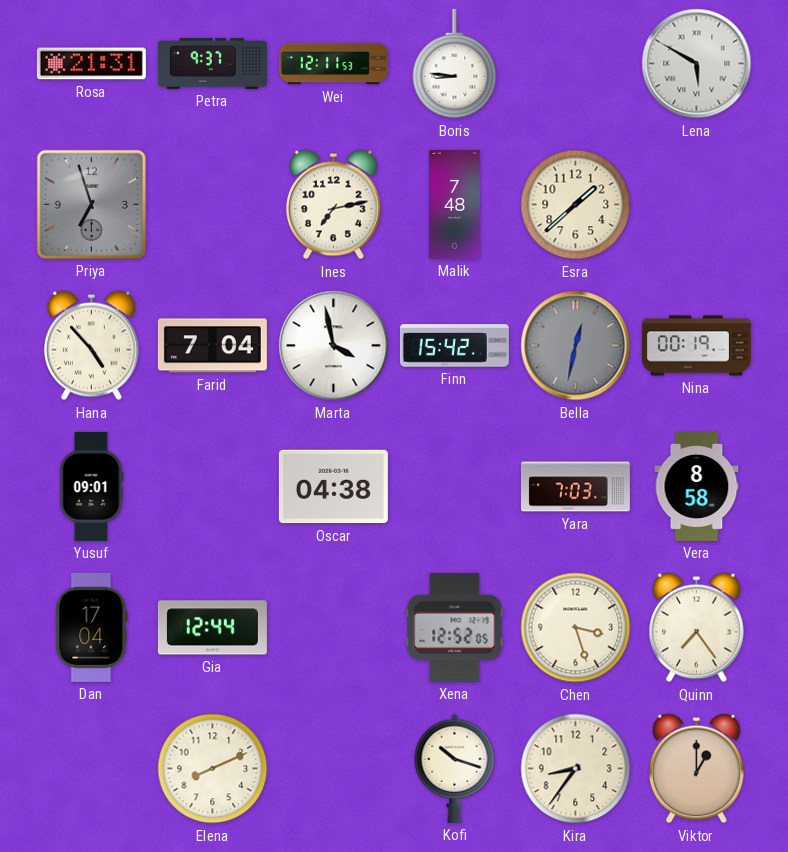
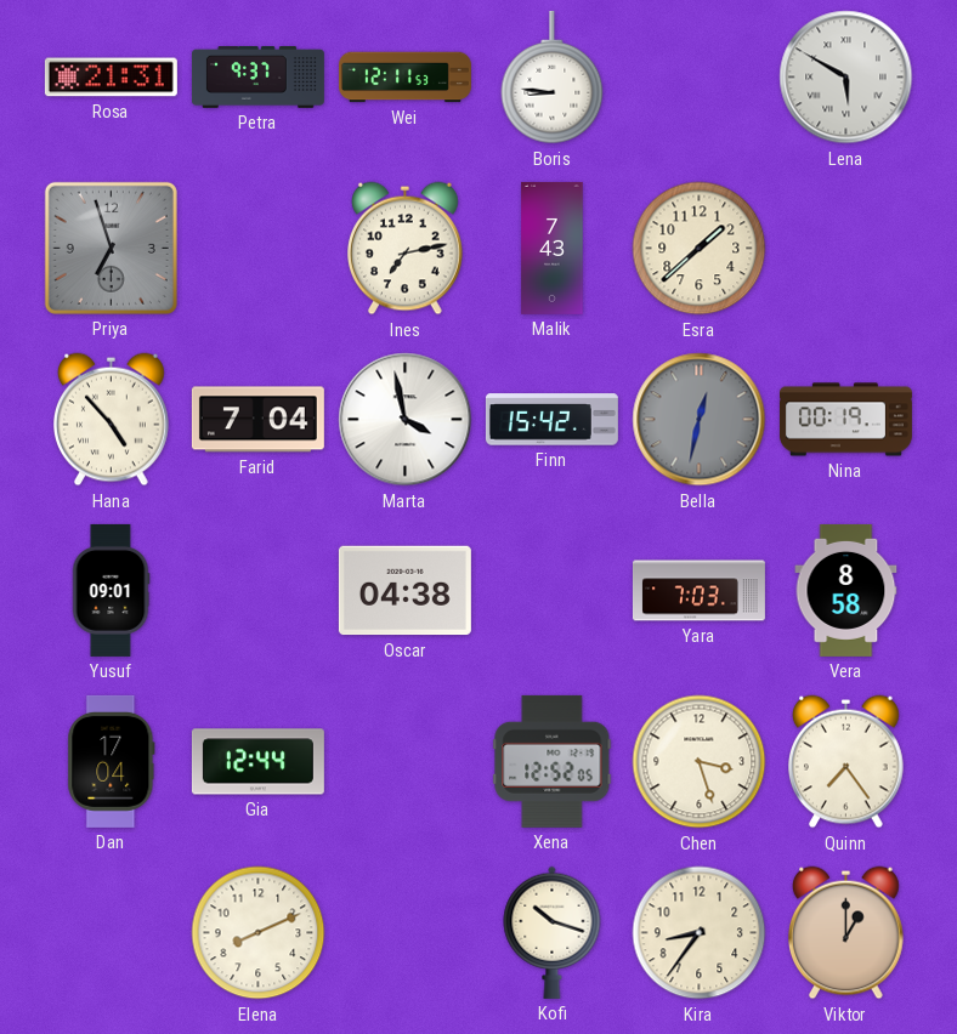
Malik: 7:48 -> 7:43 (553, 248)
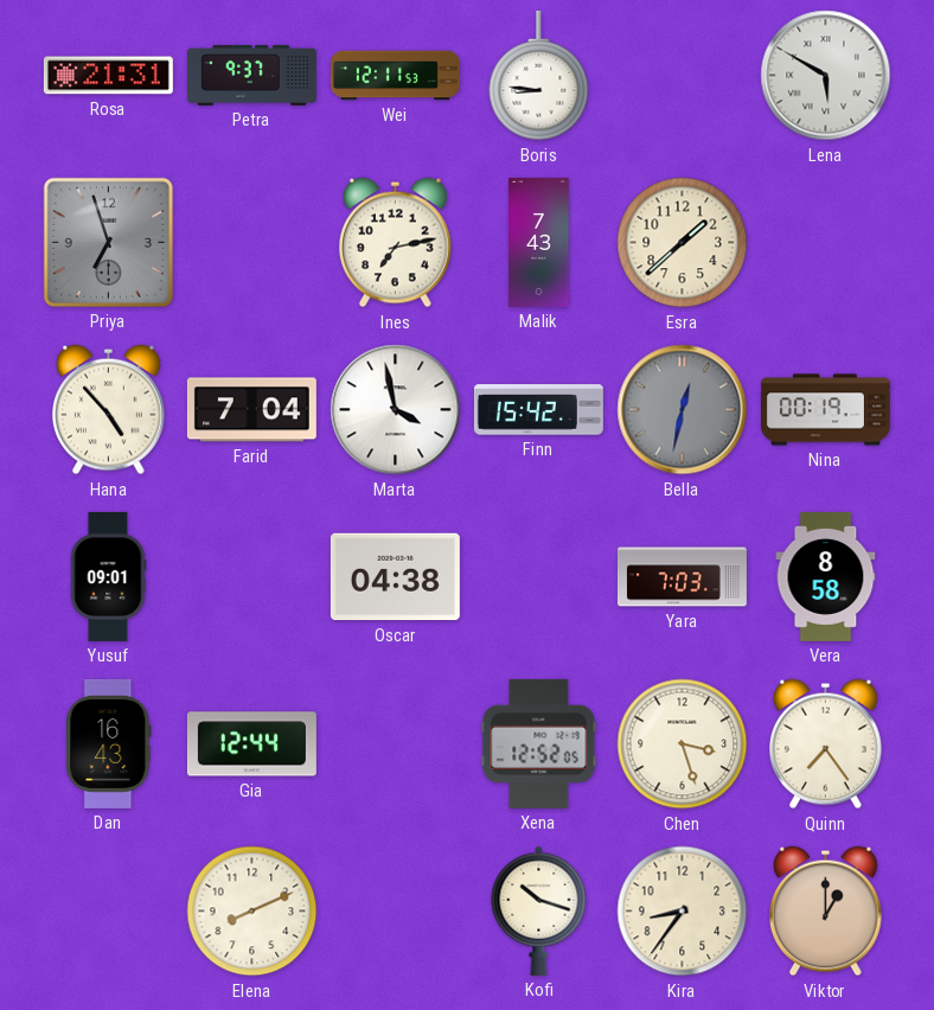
Dan: 17:04 -> 16:43 (109, 743)
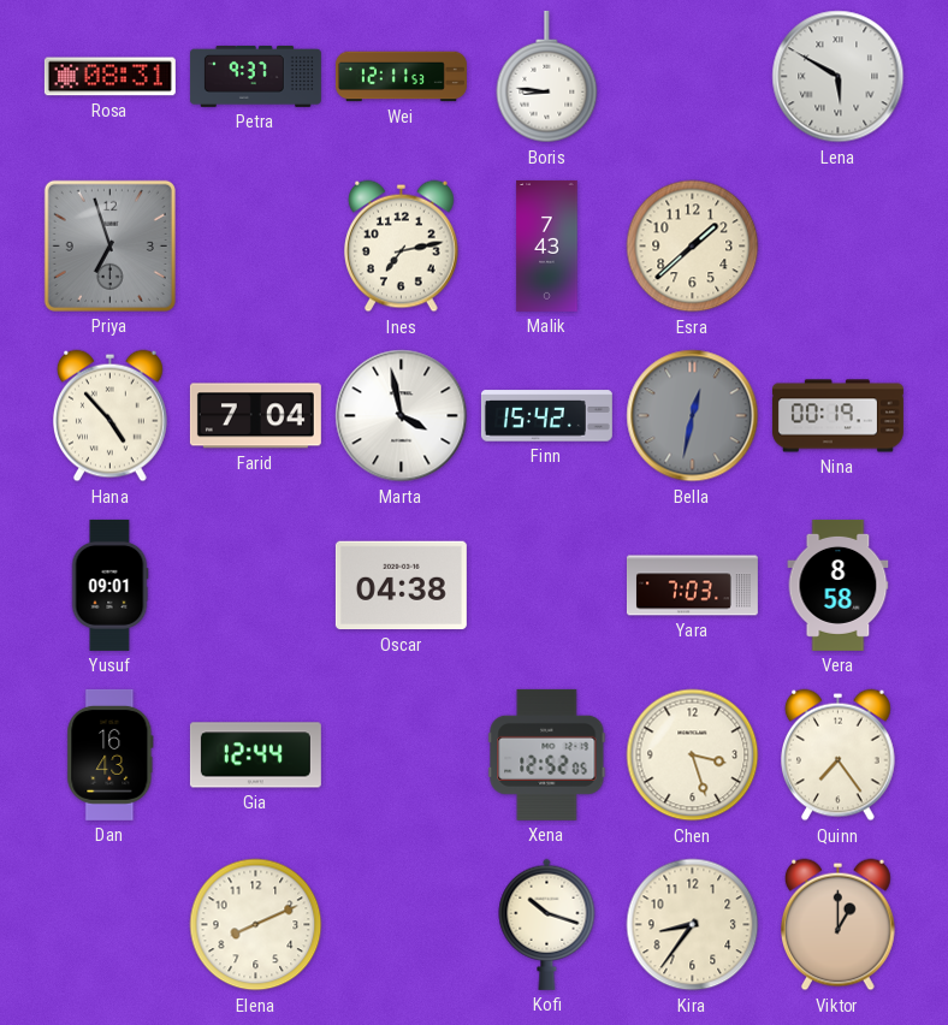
Rosa: 21:31 -> 08:31 (109, 77)
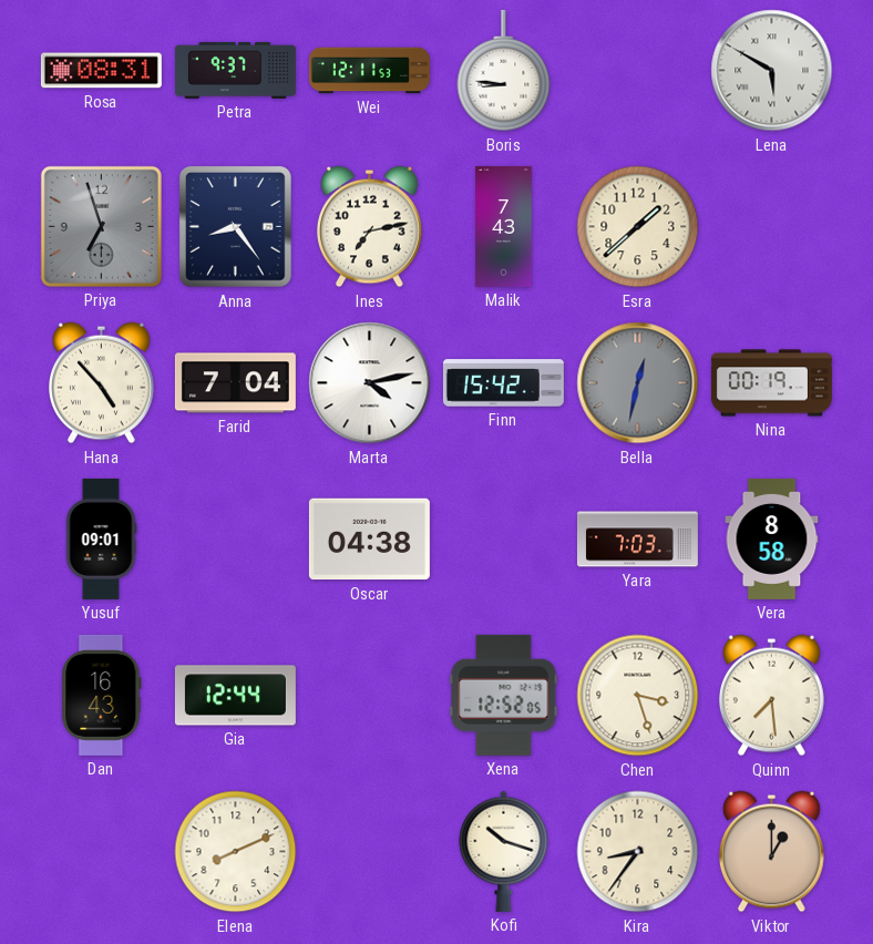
Anna: none -> 8:24 (236, 227)
Marta: 3:58 -> 4:13 (370, 383)
Quinn: 7:24 -> 7:29 (772, 696)
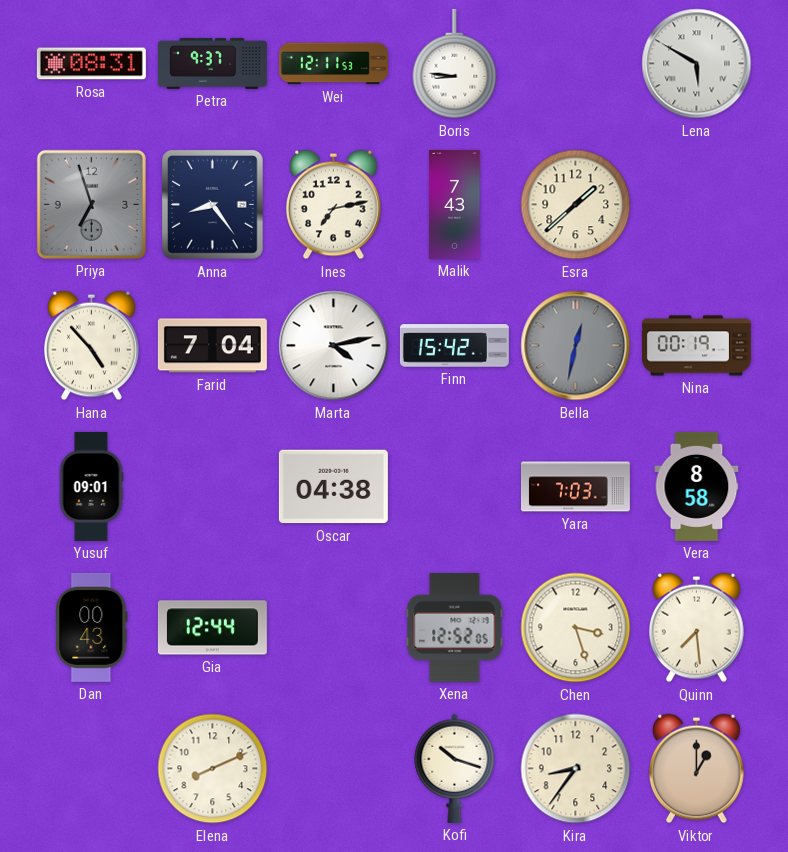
Dan: 16:43 -> 00:43 (92, 627)
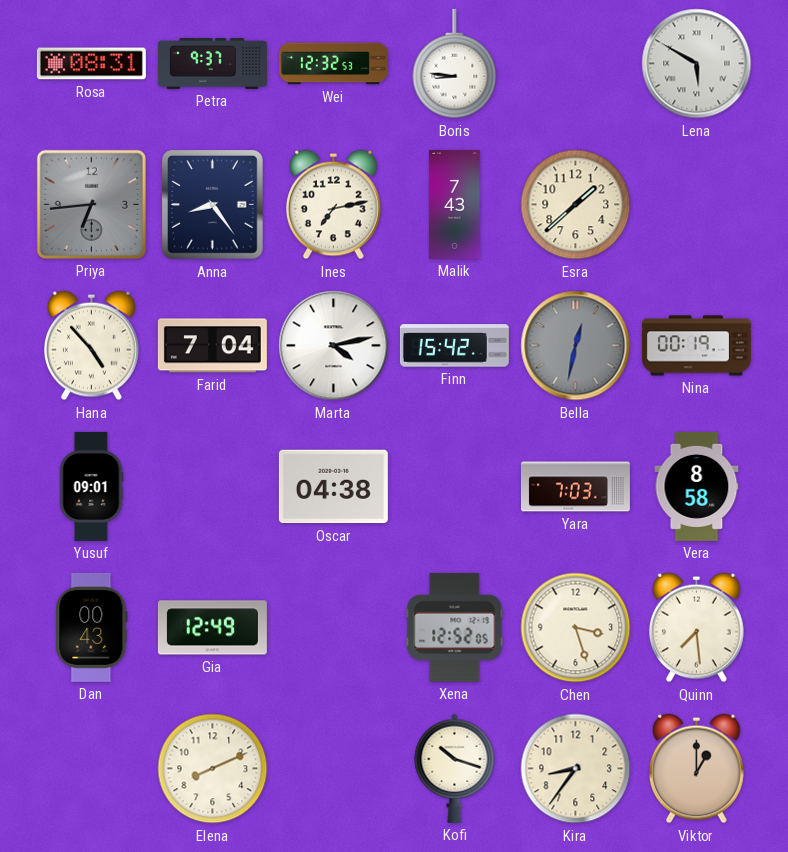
Wei: 12:11 -> 12:32 (333, 64)
Priya: 6:57 -> 6:44 (91, 204)
Gia: 12:44 -> 12:49 (212, 628)
